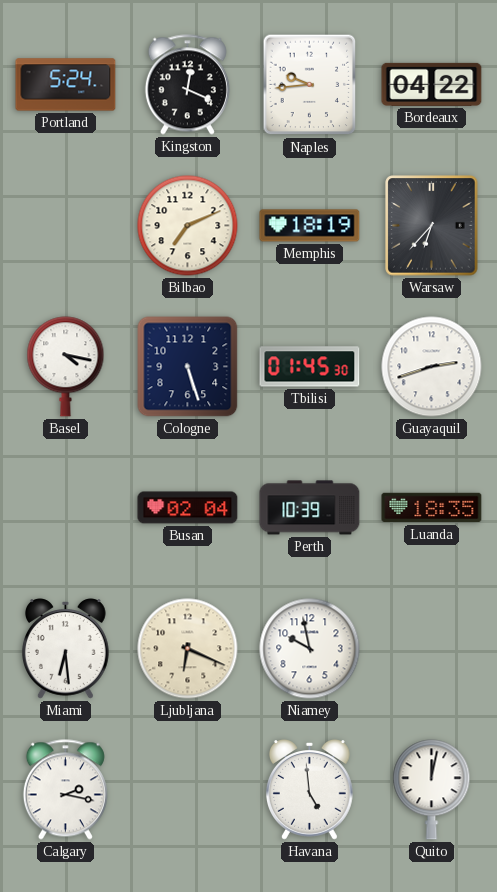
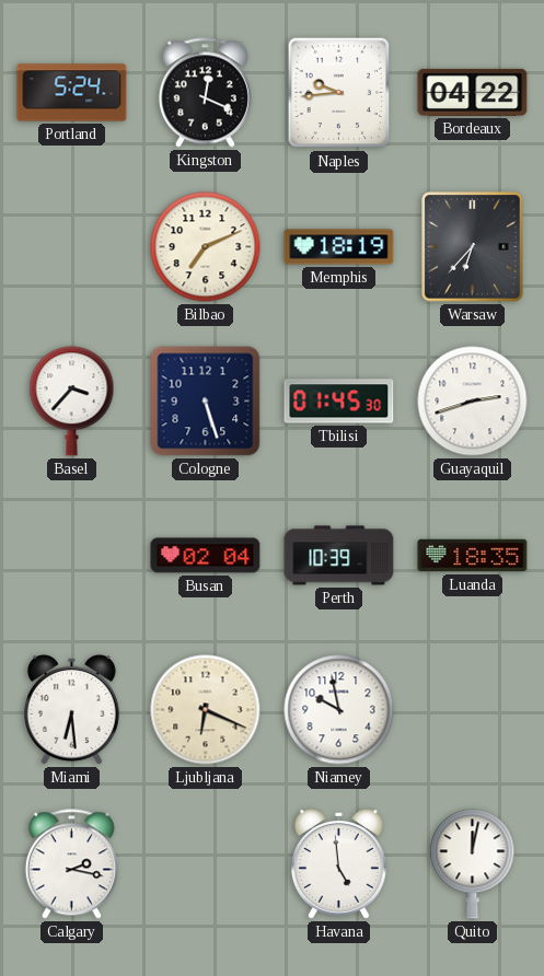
Basel: 4:17 -> 3:37 (72, 402)
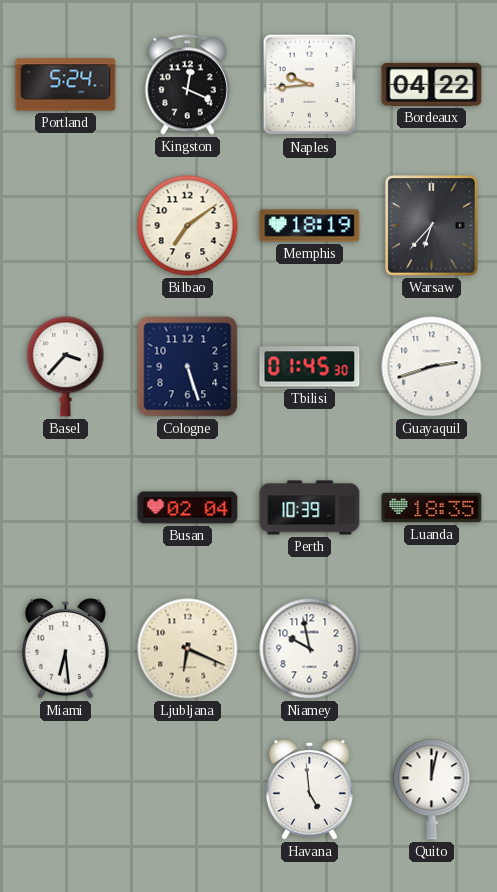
Bilbao: 7:11 -> 7:09 (188, 226)
Calgary: 2:17 -> none (71, 864)
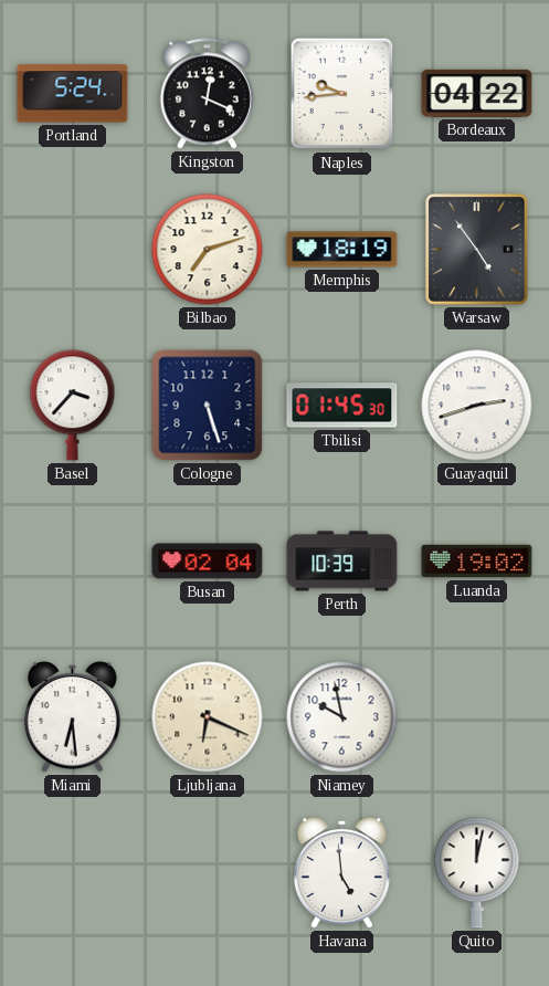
Bilbao: 7:09 -> 7:12 (208, 250)
Warsaw: 6:37 -> 4:54 (477, 250)
Luanda: 18:35 -> 19:02 (477, 562)
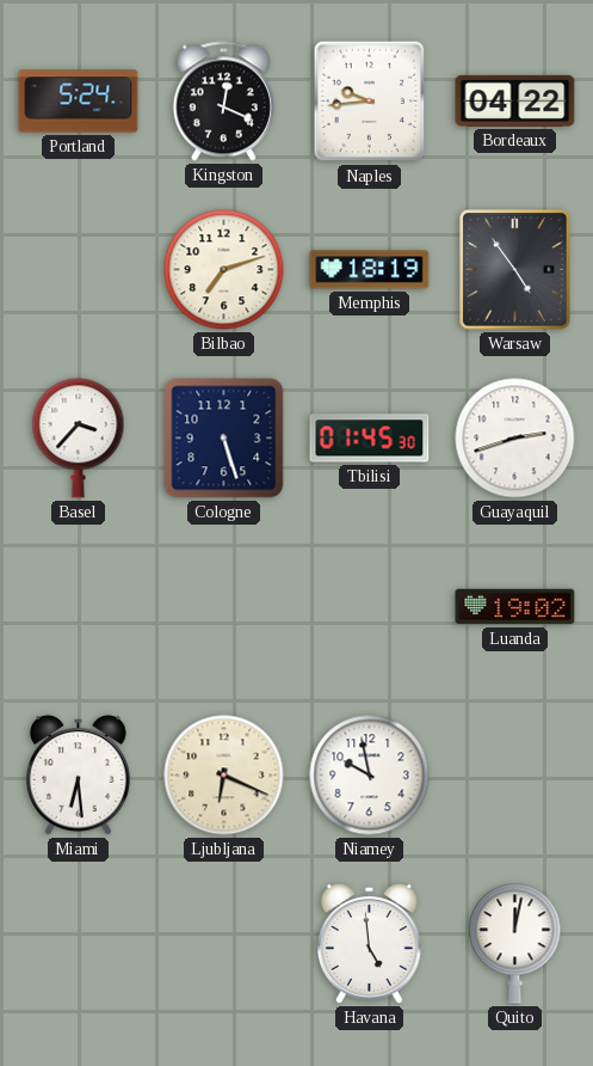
Busan: 02:04 -> none (208, 562)
Perth: 10:39 -> none (342, 562)
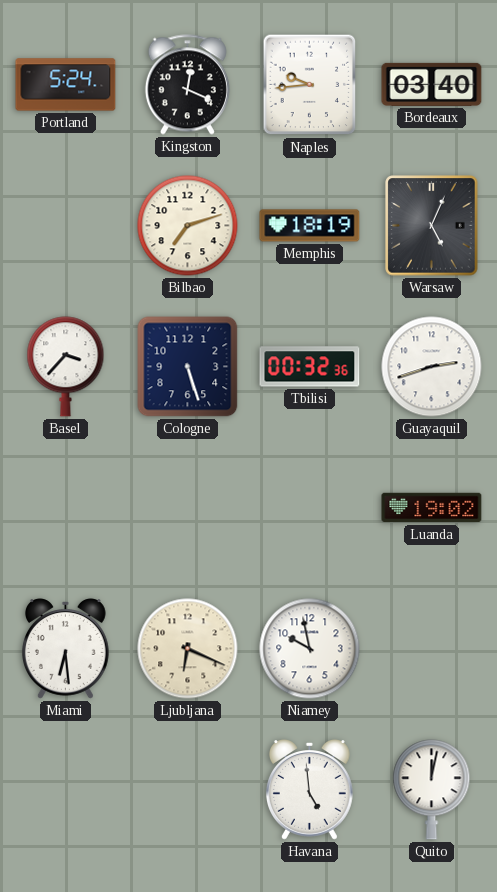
Bordeaux: 04:22 -> 03:40 (432, 84)
Warsaw: 4:54 -> 5:04 (432, 226)
Tbilisi: 01:45 -> 00:32 (310, 367)
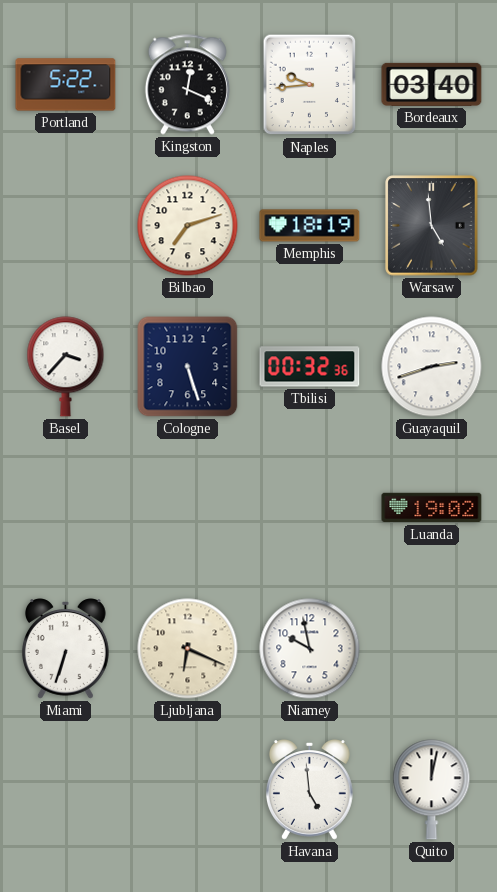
Portland: 5:24 -> 5:22 (66, 85)
Warsaw: 5:04 -> 4:59 (432, 226)
Miami: 6:29 -> 6:33 (65, 649)
